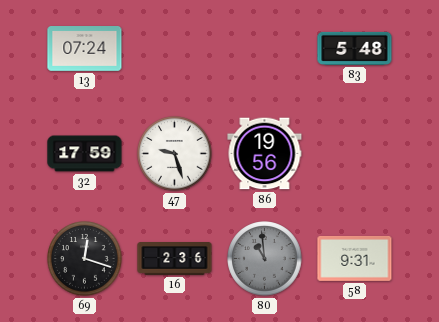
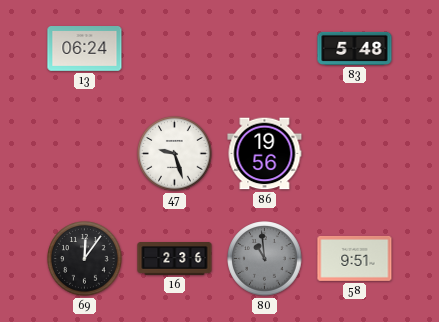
13: 07:24 -> 06:24 (85, 49)
32: 17:59 -> none (85, 154)
69: 12:18 -> 12:06 (85, 259)
58: 9:31 -> 9:51 (355, 258)
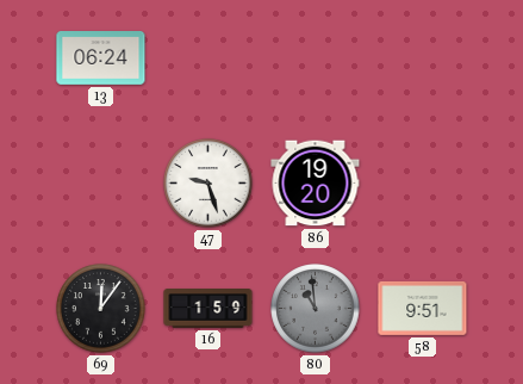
83: 5:48 -> none (355, 48)
86: 19:56 -> 19:20 (316, 184)
16: 2:36 -> 1:59 (208, 309)
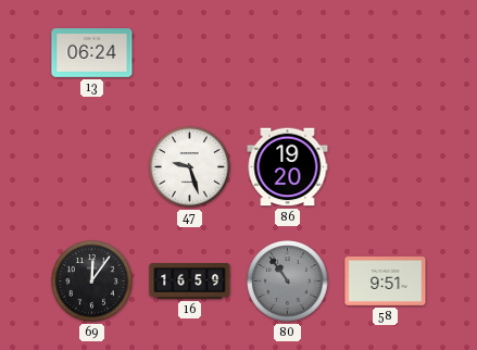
16: 1:59 -> 16:59 (190, 282)
80: 10:59 -> 10:54 (288, 282)
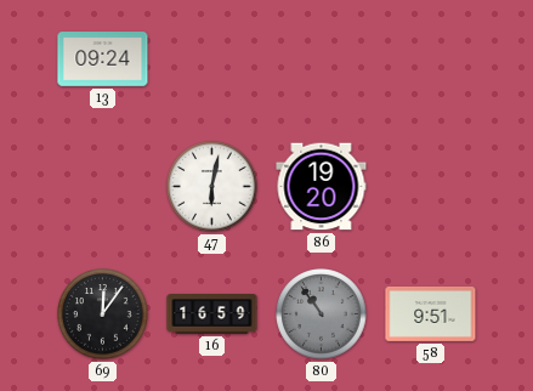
13: 06:24 -> 09:24 (103, 59)
47: 9:27 -> 6:02 (212, 187)
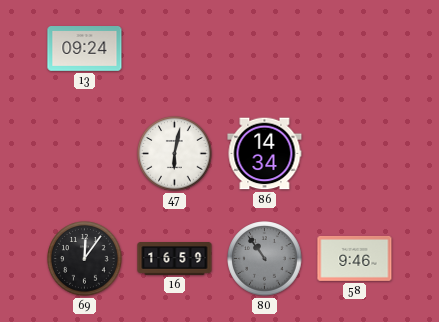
86: 19:20 -> 14:34 (265, 154)
58: 9:51 -> 9:46 (355, 258)
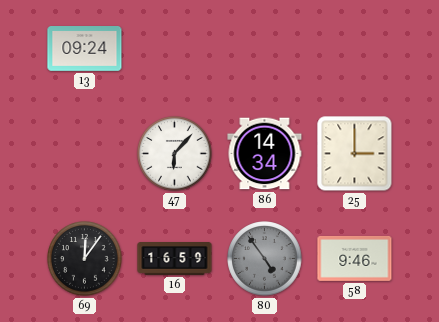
47: 6:02 -> 6:07 (175, 154)
25: none -> 3:00 (355, 154)
80: 10:54 -> 4:54 (265, 259)
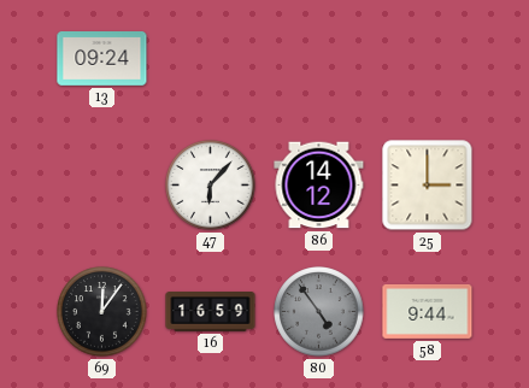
86: 14:34 -> 14:12 (319, 186)
58: 9:46 -> 9:44 (428, 311)
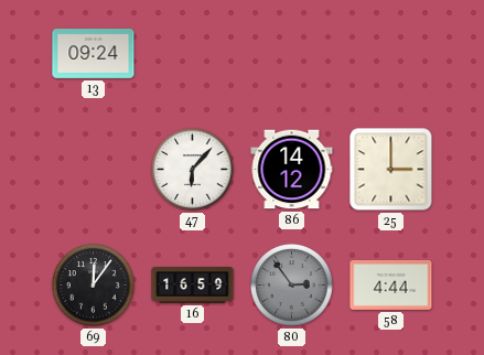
80: 4:54 -> 2:54 (292, 286)
58: 9:44 -> 4:44 (391, 284)
